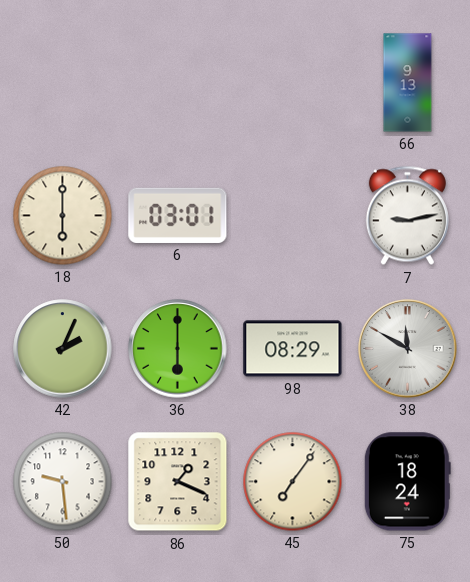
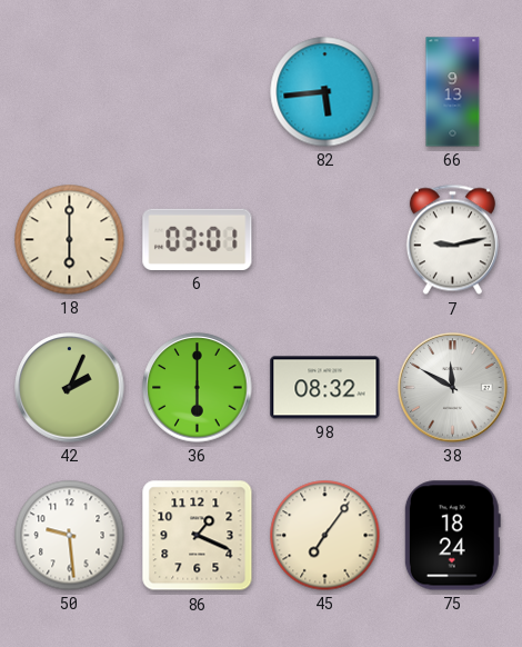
82: none -> 5:44 (325, 92)
98: 08:29 -> 08:32 (325, 388)
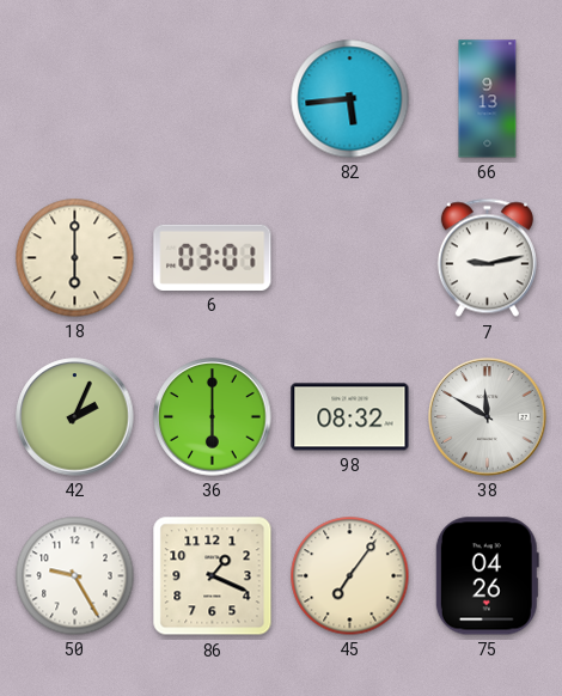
50: 9:29 -> 9:25 (75, 576)
75: 18:24 -> 04:26 (487, 576)
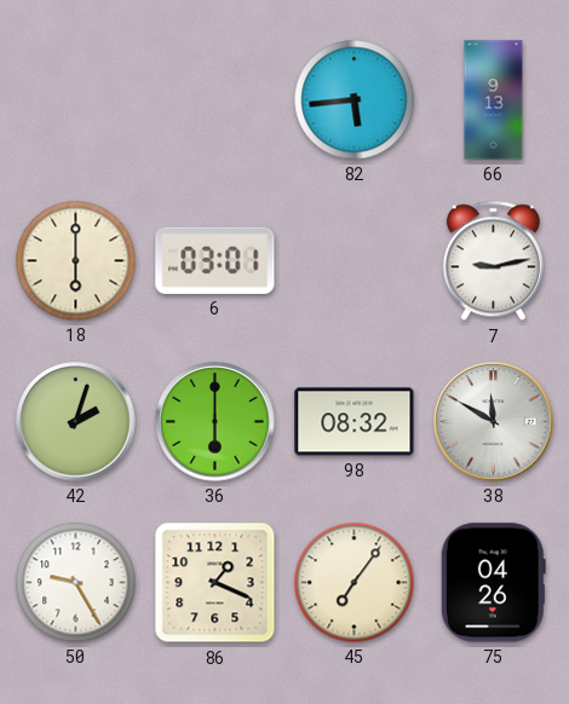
42: 2:04 -> 2:03 (76, 422)
